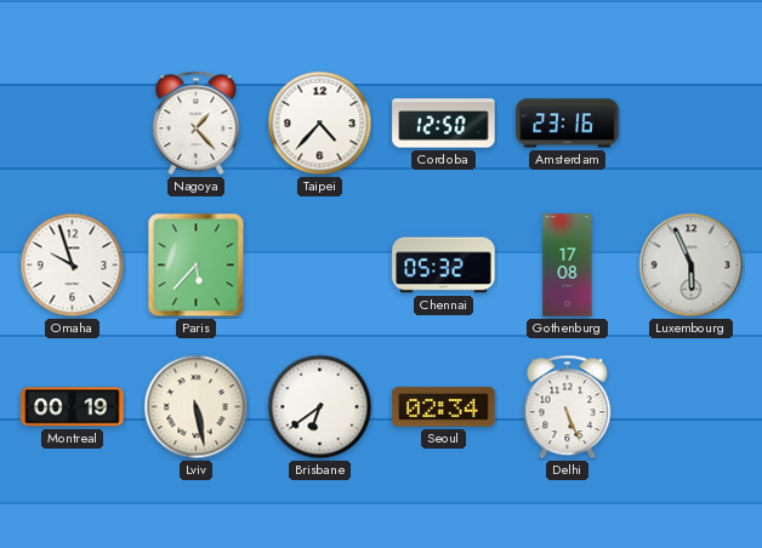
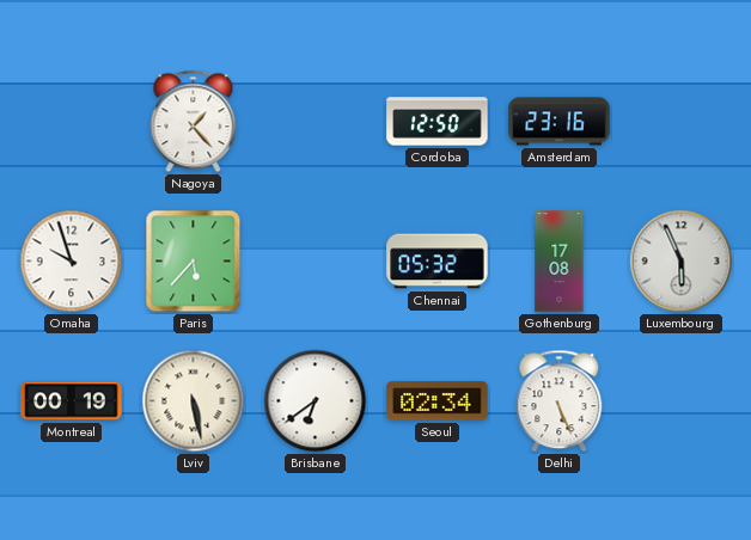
Taipei: 4:37 -> none (320, 124)
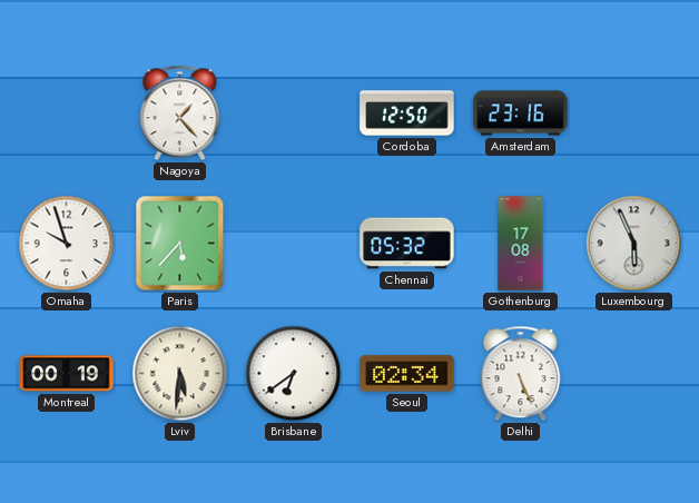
Lviv: 5:28 -> 5:31 (180, 374)
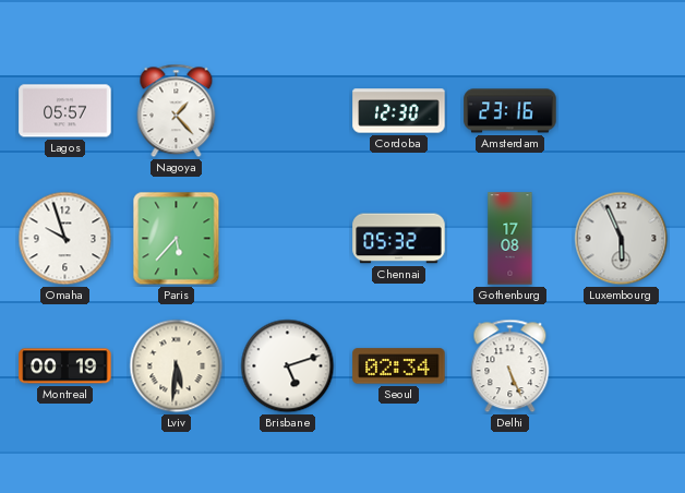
Lagos: none -> 05:57 (65, 111)
Cordoba: 12:50 -> 12:30 (399, 111)
Brisbane: 6:39 -> 5:12 (288, 366)
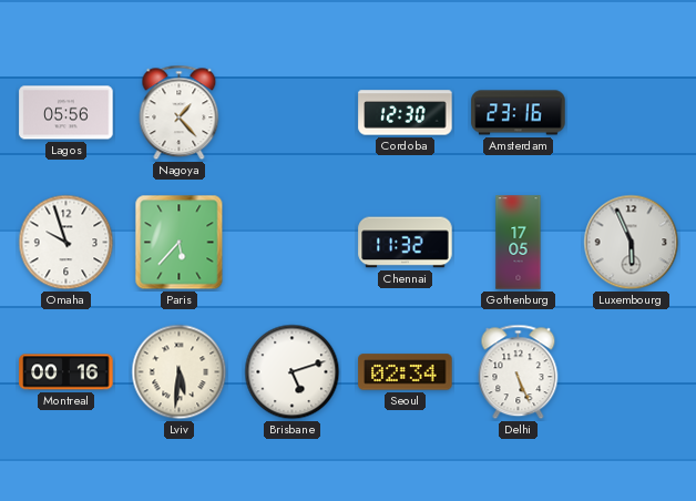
Lagos: 05:57 -> 05:56 (66, 113)
Chennai: 05:32 -> 11:32 (406, 243)
Gothenburg: 17:08 -> 17:05 (519, 243)
Montreal: 00:19 -> 00:16 (66, 372)
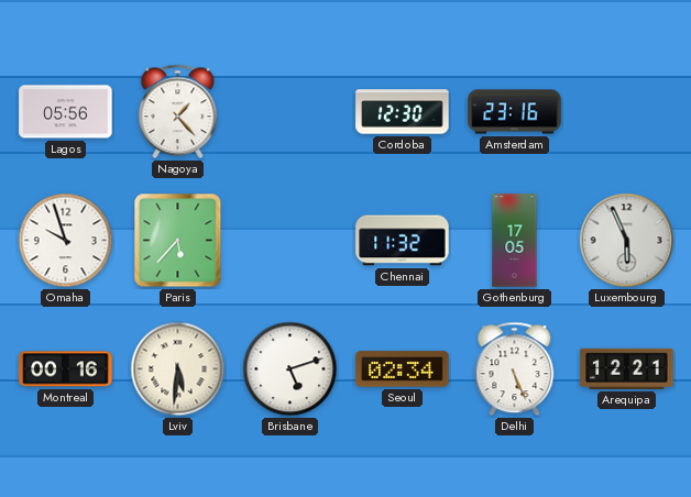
Arequipa: none -> 12:21 (627, 368)
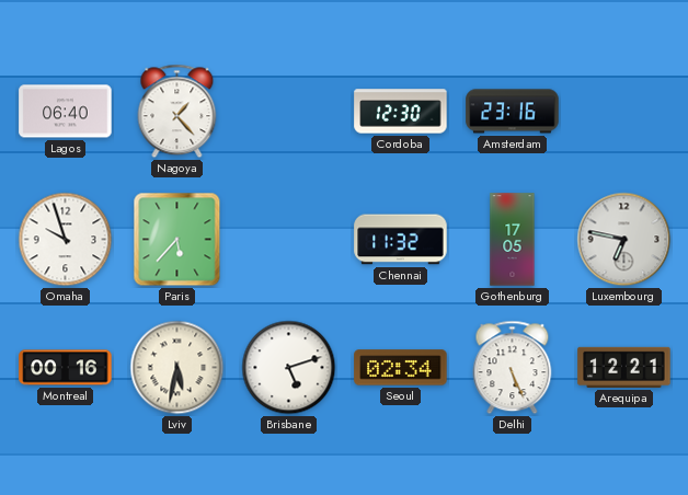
Lagos: 05:56 -> 06:40 (66, 112)
Luxembourg: 5:56 -> 6:47 (624, 240)
Lviv: 5:31 -> 5:32 (177, 368)
